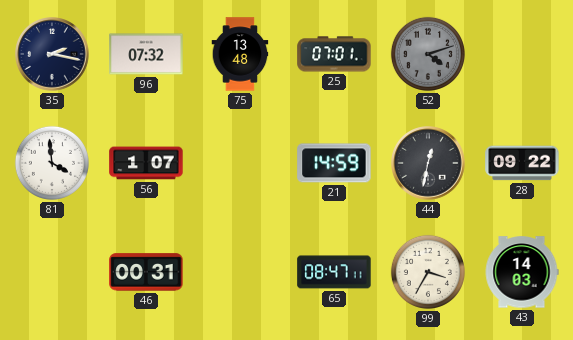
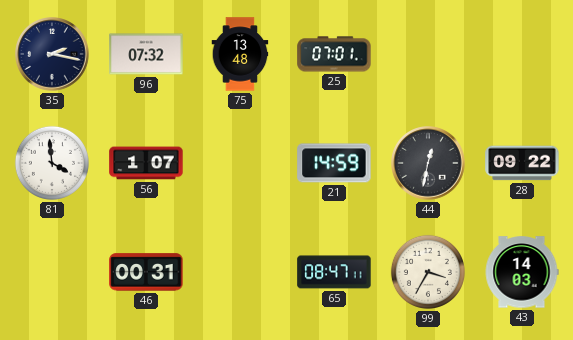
52: 4:12 -> none (428, 54)
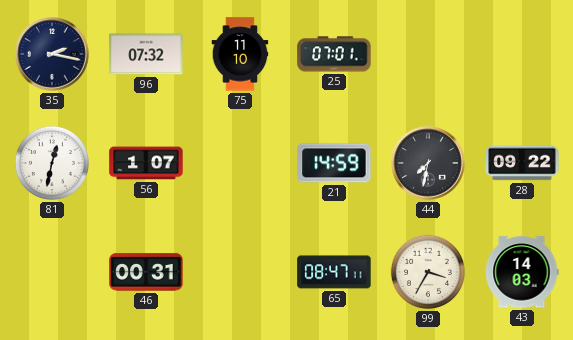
75: 13:48 -> 11:10 (240, 54)
81: 3:59 -> 12:32 (52, 163)
44: 12:32 -> 7:32 (428, 163)
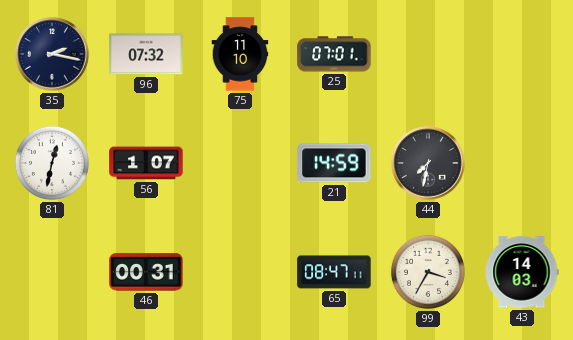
28: 09:22 -> none (522, 163)
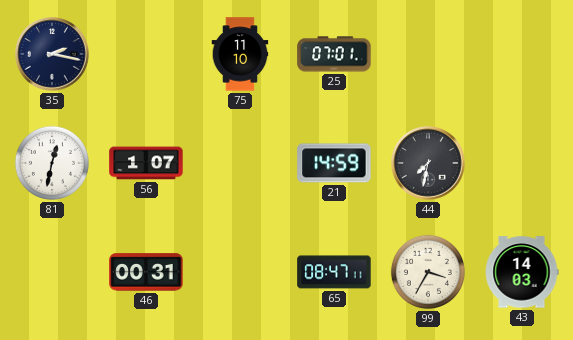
96: 07:32 -> none (146, 54)
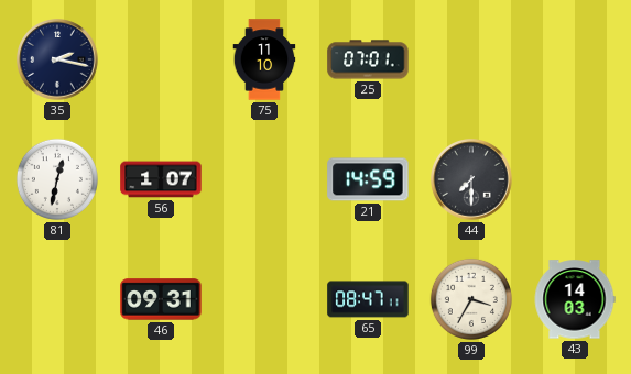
44: 7:32 -> 7:30 (471, 179)
46: 00:31 -> 09:31 (161, 299)
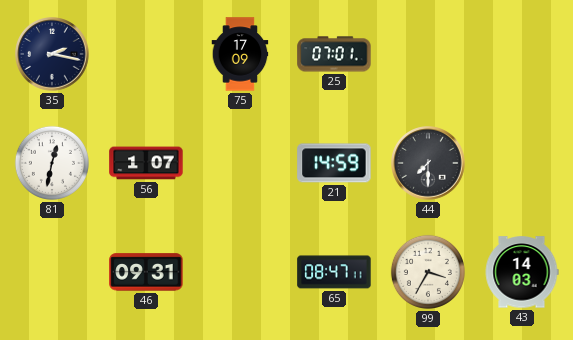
75: 11:10 -> 17:09 (240, 54)
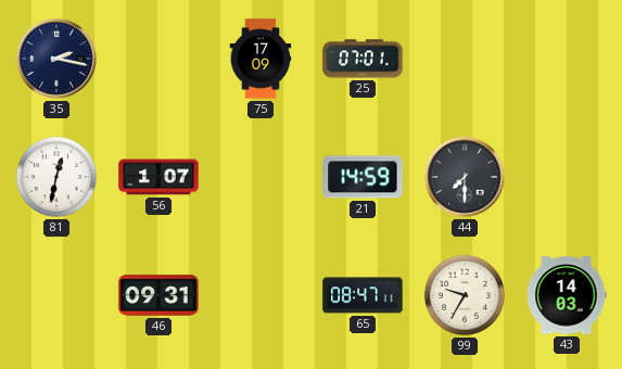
99: 3:35 -> 9:35 (465, 295)
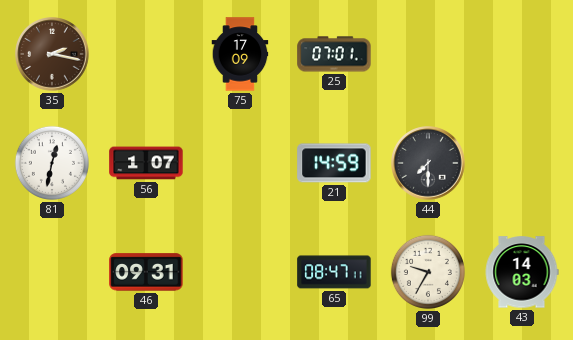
35 dial: navy -> brown (52, 54)
